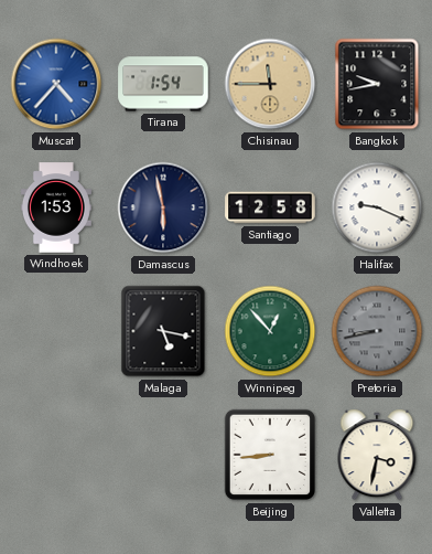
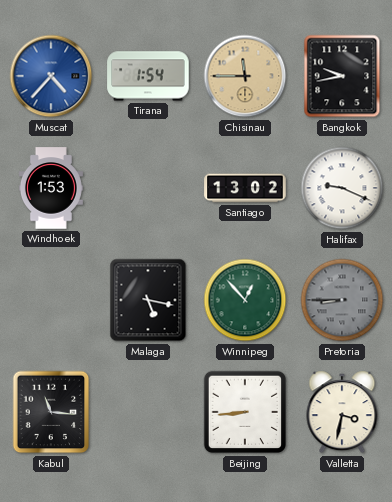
Damascus: 5:58 -> none (163, 207)
Santiago: 12:58 -> 13:02 (245, 188)
Pretoria: 8:43 -> 8:45 (342, 300)
Kabul: none -> 11:16 (51, 412)
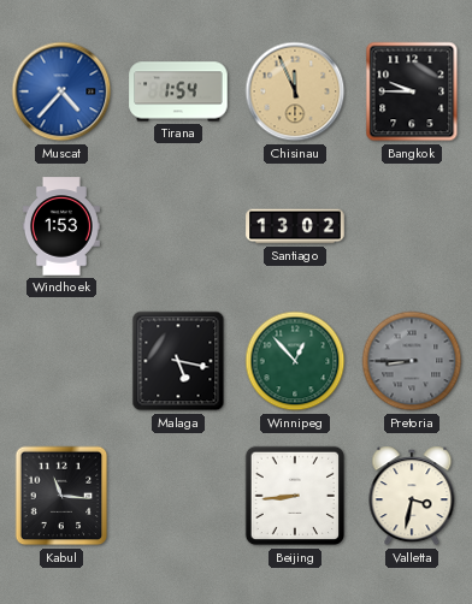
Chisinau: 11:45 -> 11:56 (295, 91)
Bangkok: 9:43 -> 9:45 (412, 91)
Halifax: 9:19 -> none (342, 188)
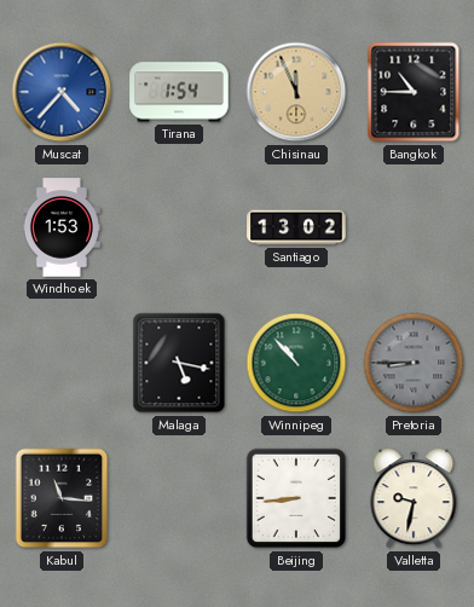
Bangkok: 9:45 -> 10:45 (414, 92)
Winnipeg: 12:53 -> 10:53 (296, 363)
Valletta: 3:32 -> 9:32 (414, 498)
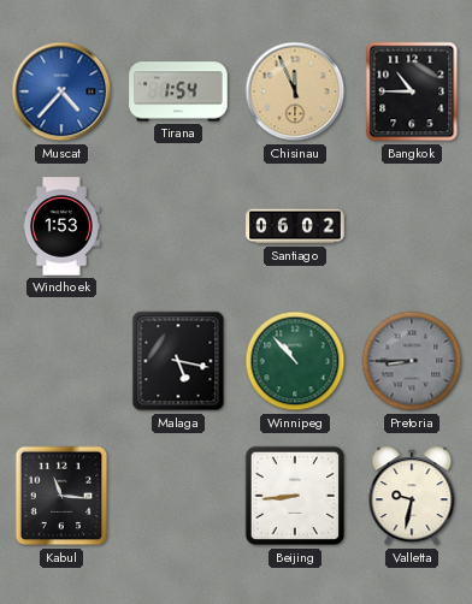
Santiago: 13:02 -> 06:02 (295, 226)
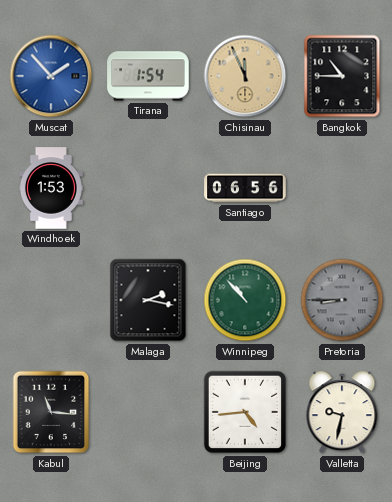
Muscat: 4:37 -> 1:53 (51, 76)
Santiago: 06:02 -> 06:56 (245, 188)
Malaga: 5:17 -> 2:17 (148, 300)
Beijing: 8:44 -> 4:44 (245, 412)
